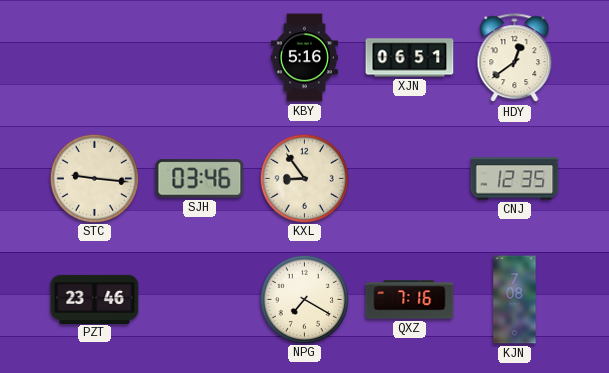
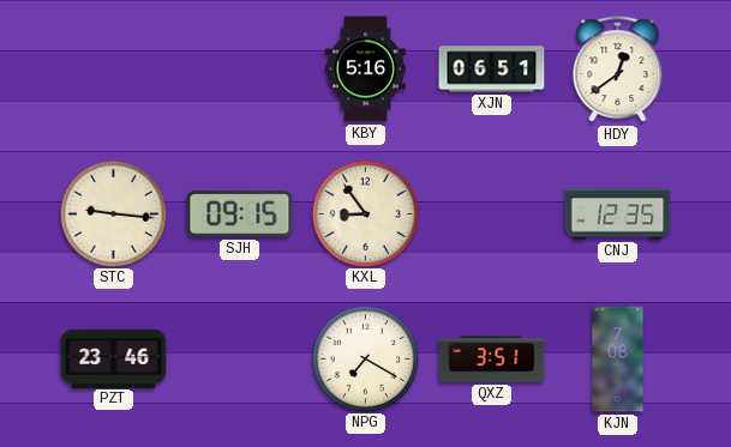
SJH: 03:46 -> 09:15 (240, 215)
QXZ: 7:16 -> 3:51 (492, 360)
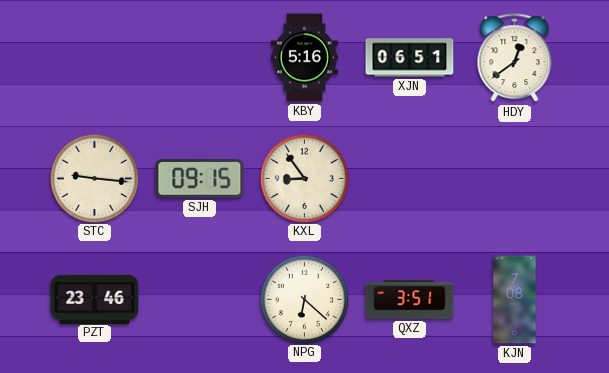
CNJ: 12:35 -> none (618, 215)
NPG: 7:20 -> 6:22 (304, 299)
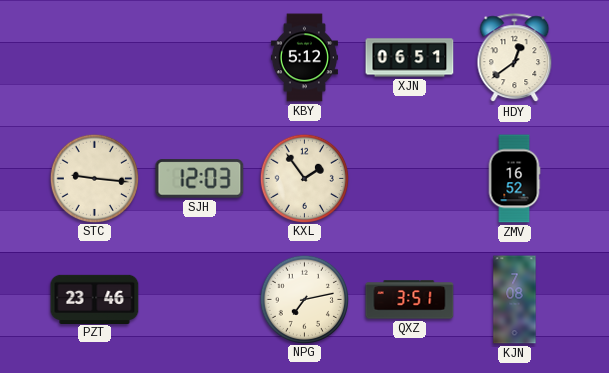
KBY: 5:16 -> 5:12 (304, 58)
SJH: 09:15 -> 12:03 (200, 179)
KXL: 8:54 -> 1:54 (304, 178)
ZMV: none -> 16:52 (514, 179)
NPG: 6:22 -> 7:13 (304, 299)
